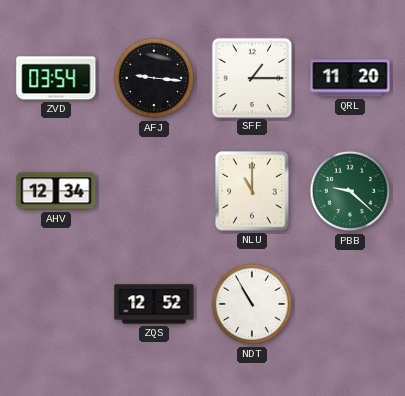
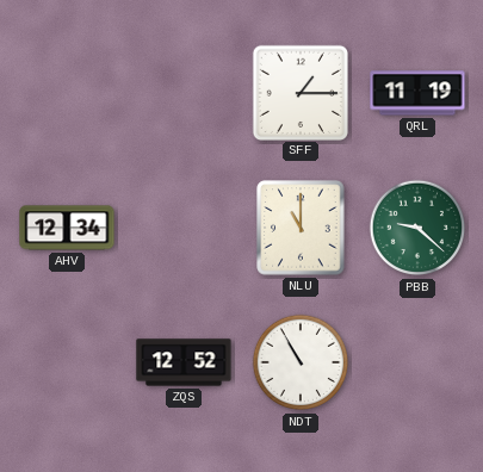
ZVD: 03:54 -> none (56, 78)
AFJ: 9:16 -> none (154, 78)
QRL: 11:20 -> 11:19 (417, 93)
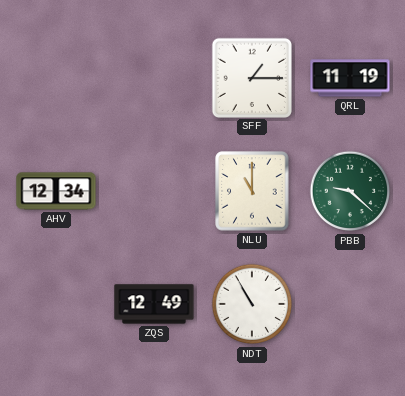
ZQS: 12:52 -> 12:49 (154, 304)
